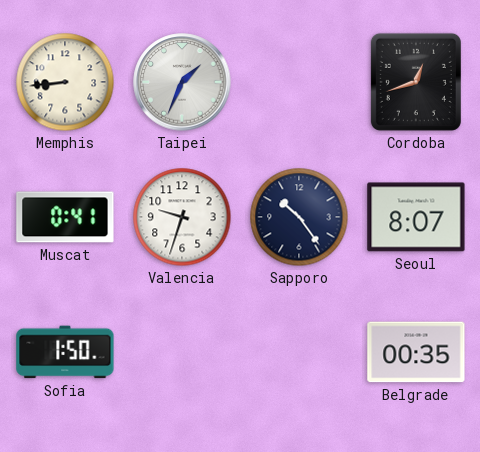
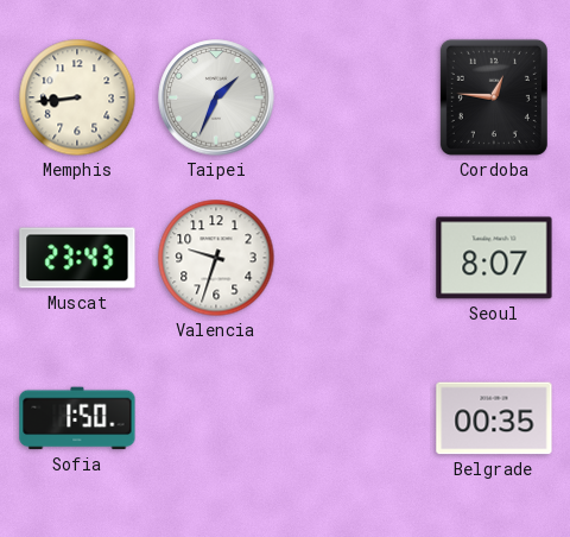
Cordoba: 12:42 -> 12:46 (494, 97)
Muscat: 0:41 -> 23:43 (77, 258)
Sapporo: 10:24 -> none (299, 217)
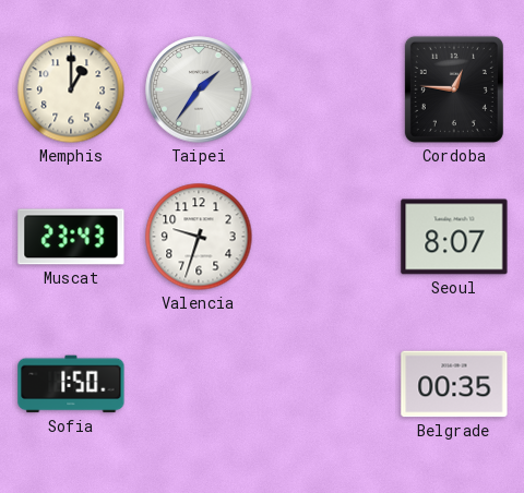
Memphis: 8:44 -> 1:00 (71, 89)
Taipei: 1:34 -> 1:36 (199, 89)
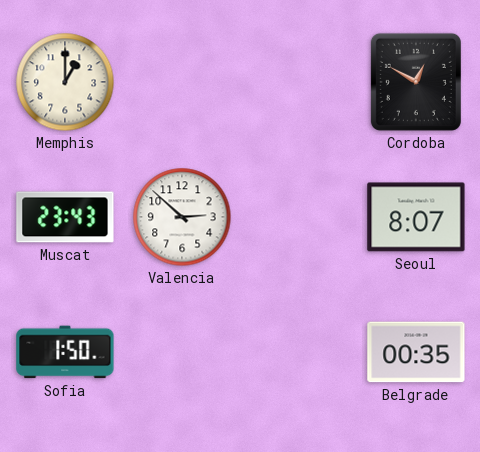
Taipei: 1:36 -> none (199, 89)
Cordoba: 12:46 -> 12:50 (416, 82)
Valencia: 9:33 -> 2:52 (182, 217)
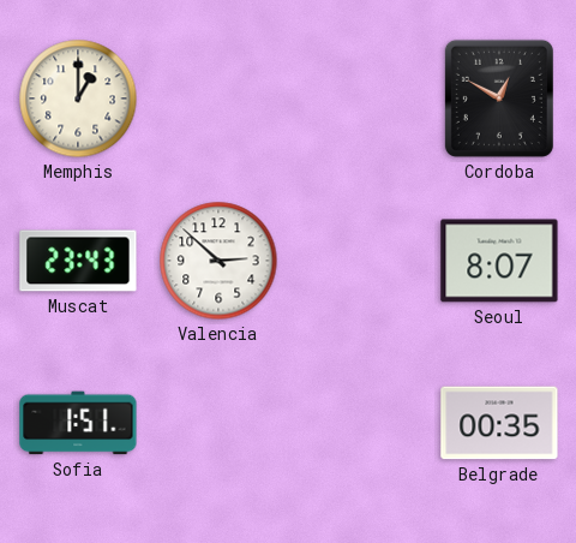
Sofia: 1:50 -> 1:51 (78, 423)
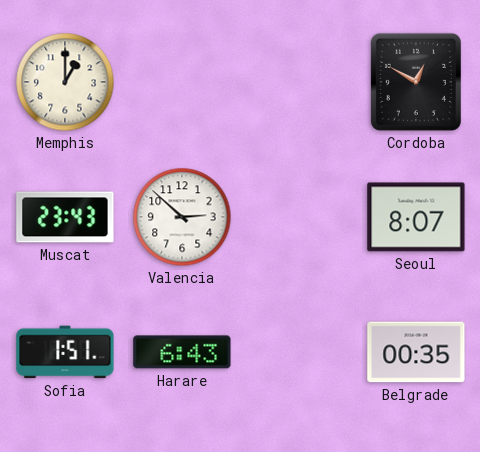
Harare: none -> 6:43 (182, 352)
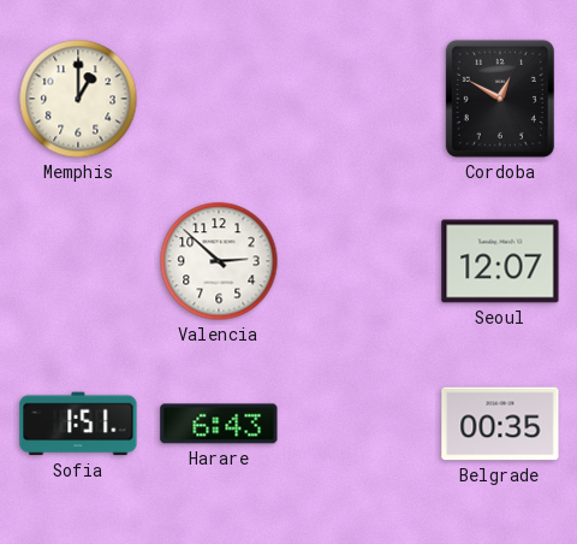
Muscat: 23:43 -> none (65, 217)
Seoul: 8:07 -> 12:07 (500, 261)
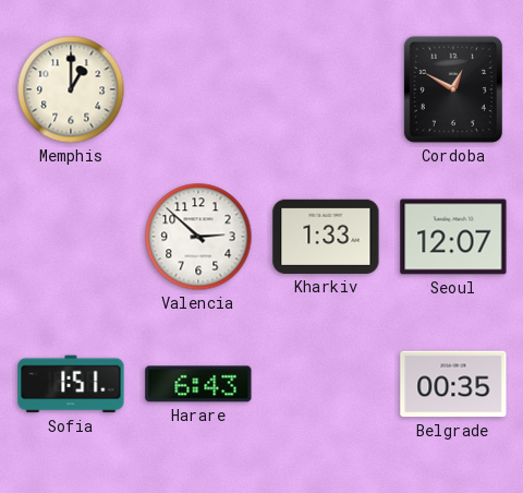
Kharkiv: none -> 1:33 (326, 237)
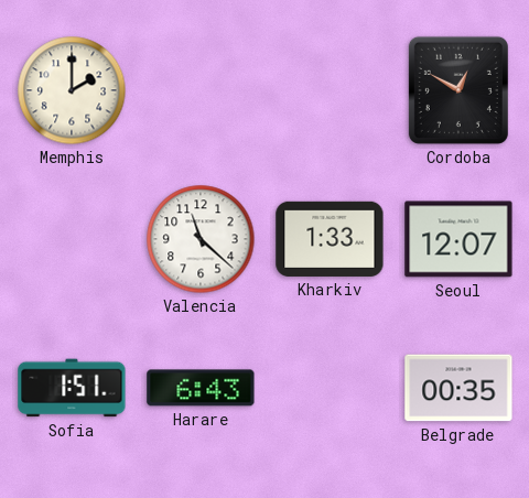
Memphis: 1:00 -> 2:00 (72, 90)
Valencia: 2:52 -> 11:22 (201, 239)
